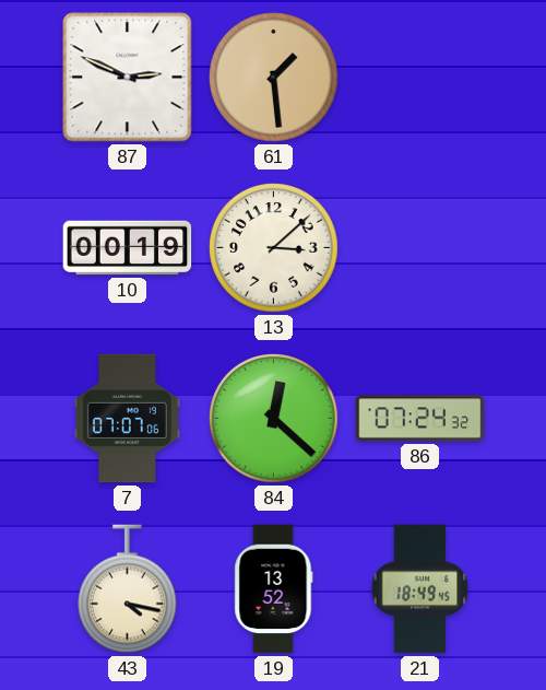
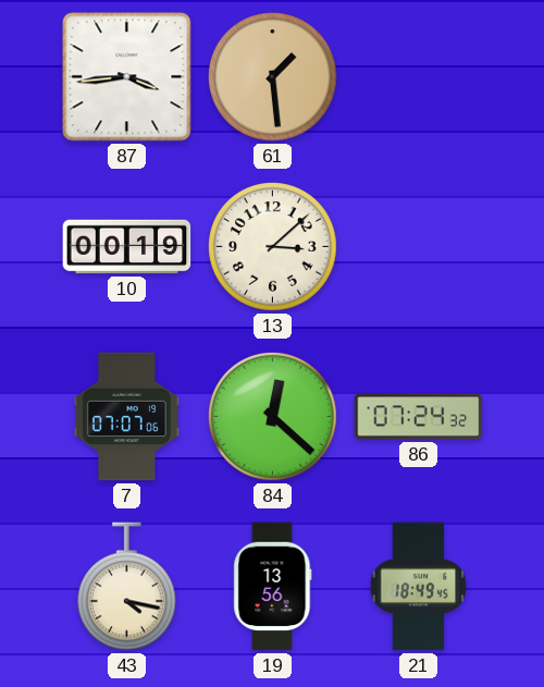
87: 2:49 -> 3:44 (127, 77)
19: 13:52 -> 13:56 (273, 587)
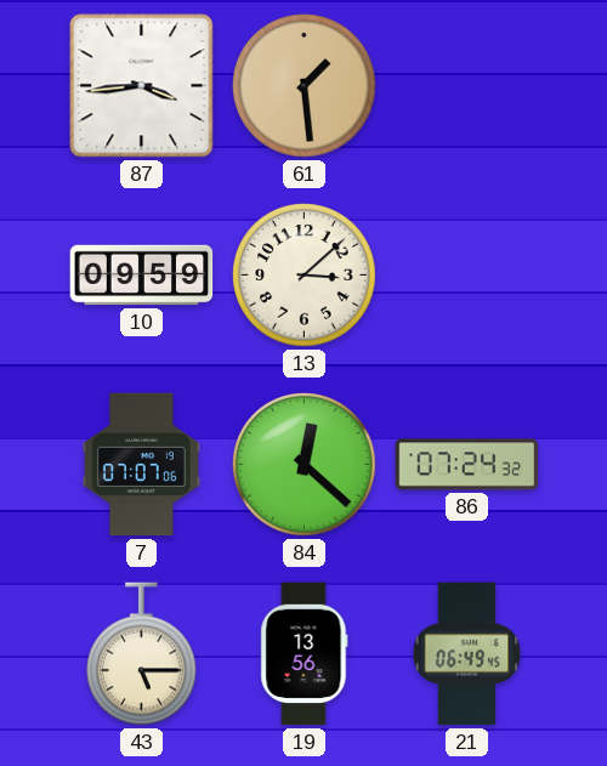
10: 00:19 -> 09:59 (142, 276)
43: 4:17 -> 5:15 (141, 654)
21: 18:49 -> 06:49 (467, 654)
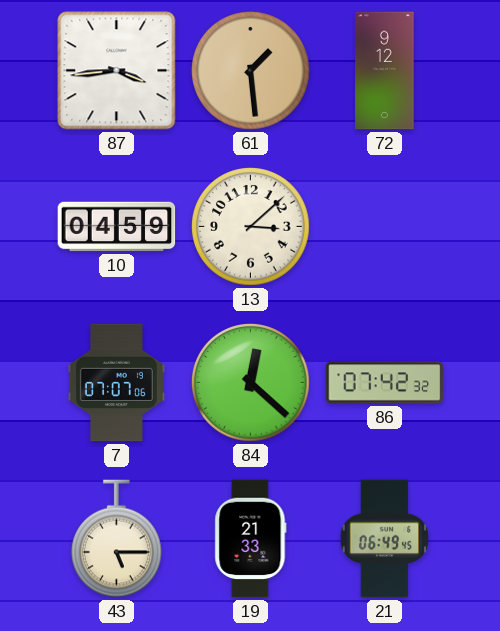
72: none -> 9:12 (385, 71)
10: 09:59 -> 04:59 (117, 227)
86: 07:24 -> 07:42 (385, 383)
19: 13:56 -> 21:33 (251, 539)
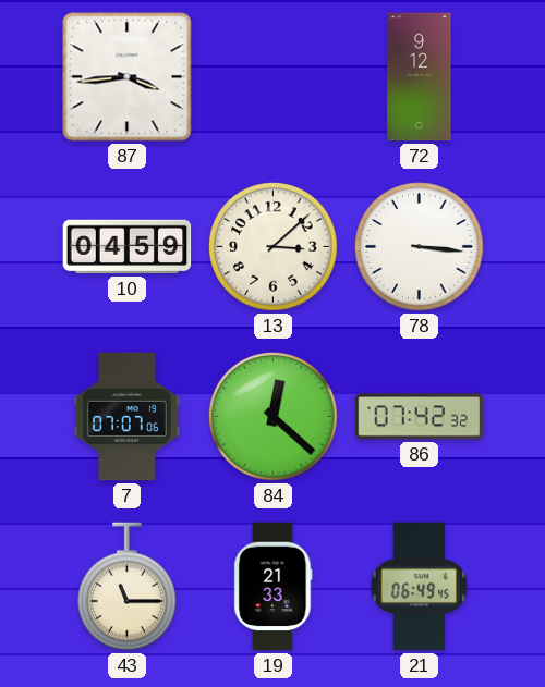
61: 1:29 -> none (251, 71)
78: none -> 3:16 (420, 247)
43: 5:15 -> 11:15 (126, 587)
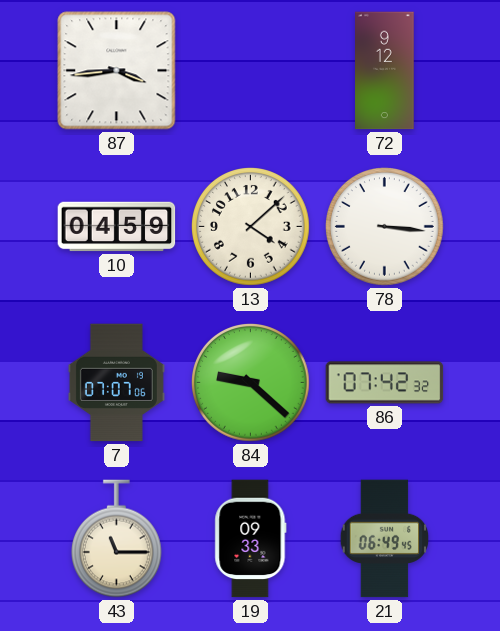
13: 3:08 -> 4:08 (251, 227)
84: 12:22 -> 9:22 (251, 383)
19: 21:33 -> 09:33 (251, 539)
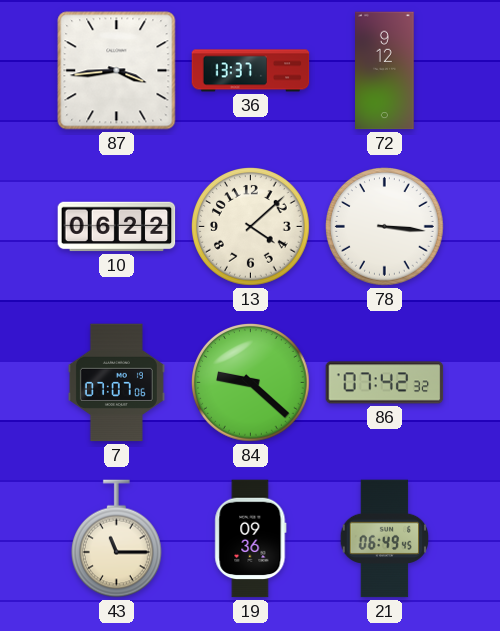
36: none -> 13:37 (251, 71)
10: 04:59 -> 06:22 (117, 227)
19: 09:33 -> 09:36 (251, 539)
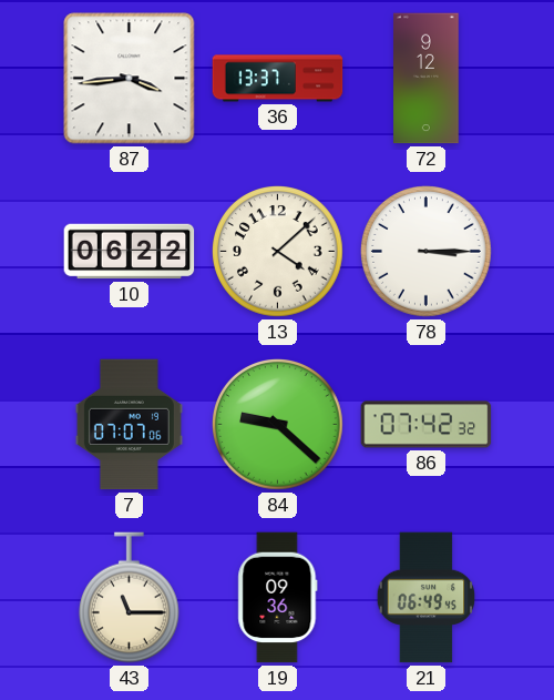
78: 3:16 -> 3:15 (427, 252)
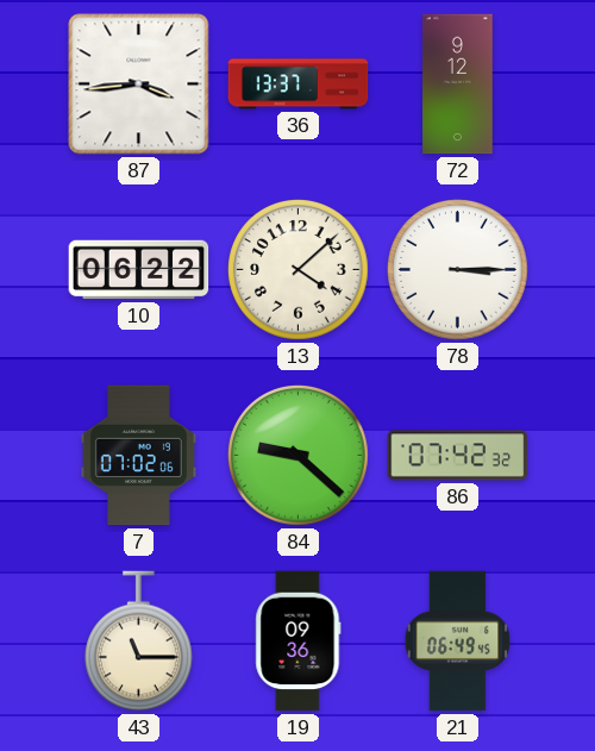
7: 07:07 -> 07:02 (138, 456)
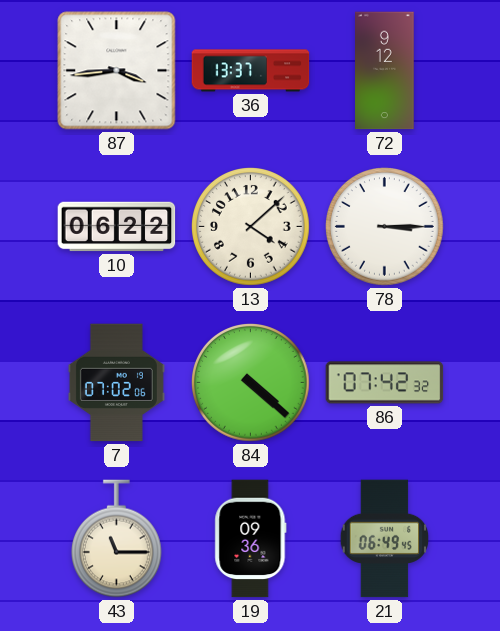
84: 9:22 -> 4:22 (251, 383)
